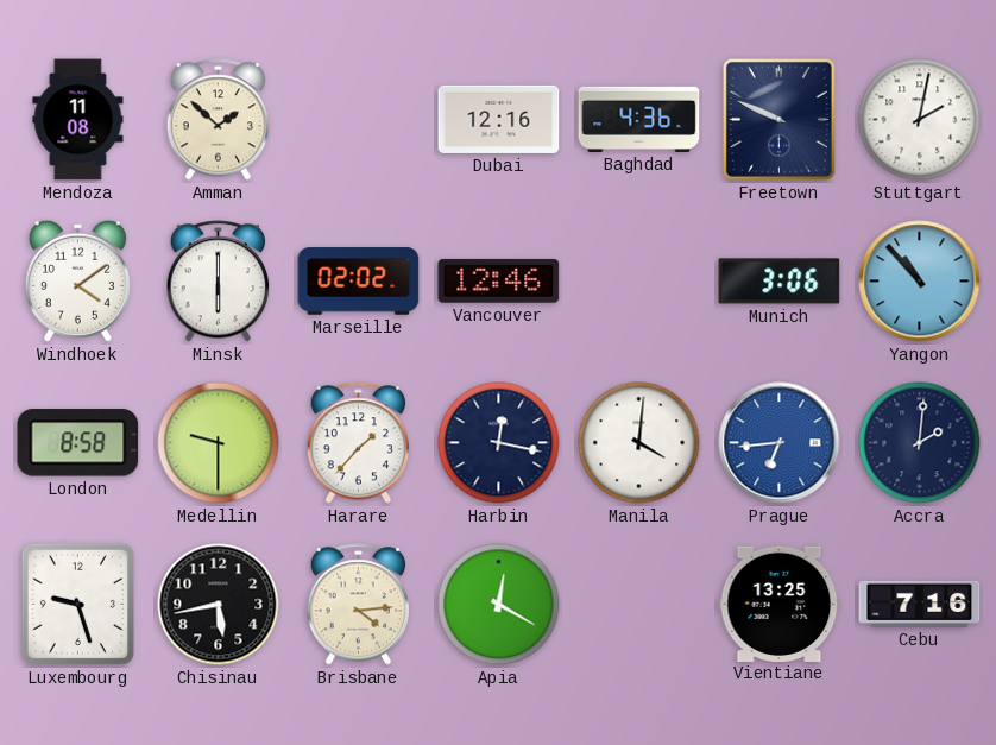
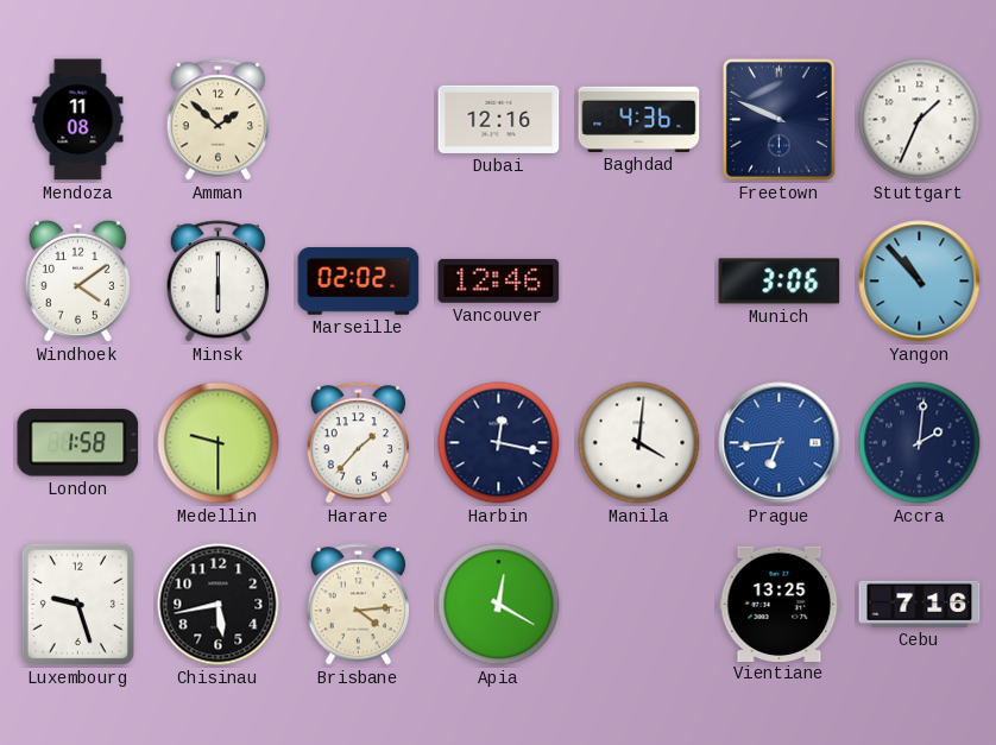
Stuttgart: 2:02 -> 1:34 (920, 120)
London: 8:58 -> 1:58 (78, 443)
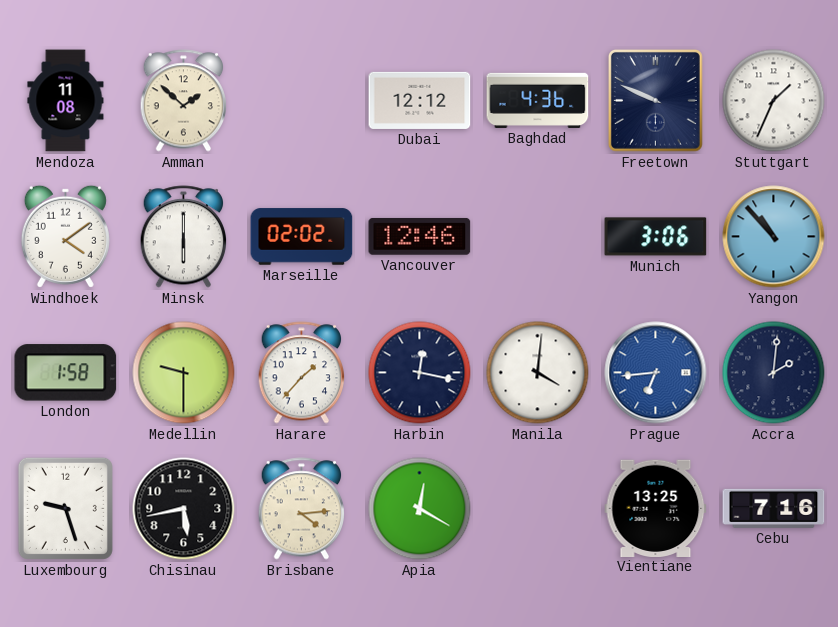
Dubai: 12:16 -> 12:12 (420, 100)
